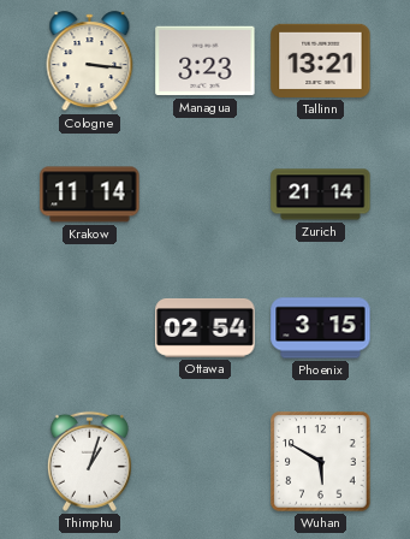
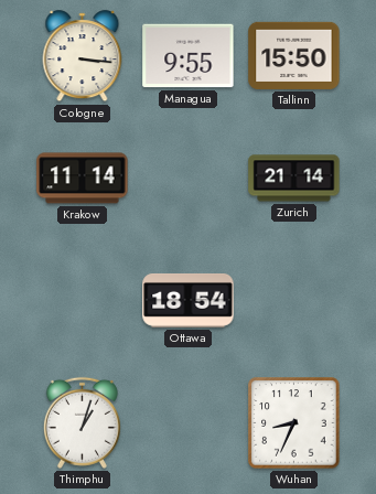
Managua: 3:23 -> 9:55 (189, 56)
Tallinn: 13:21 -> 15:50 (294, 55)
Ottawa: 02:54 -> 18:54 (189, 300)
Phoenix: 3:15 -> none (321, 328)
Wuhan: 5:50 -> 8:34 (294, 423)
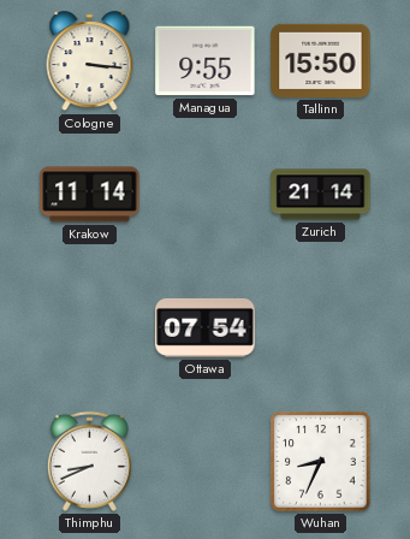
Ottawa: 18:54 -> 07:54 (206, 327)
Thimphu: 1:03 -> 8:41 (89, 461)
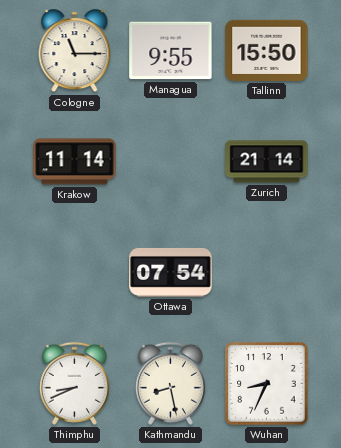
Cologne: 3:16 -> 11:15 (75, 51)
Kathmandu: none -> 8:28 (170, 383)
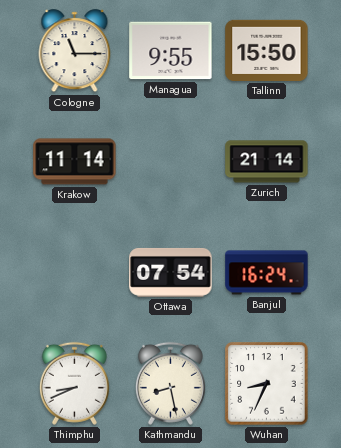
Banjul: none -> 16:24 (267, 273)
